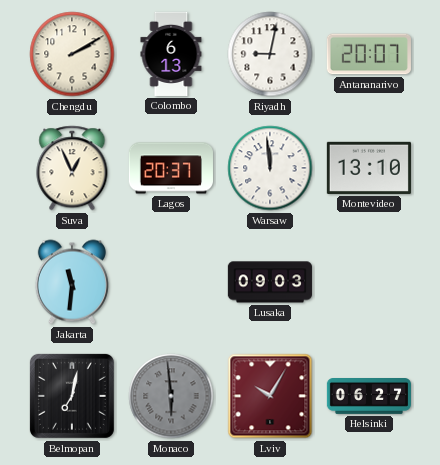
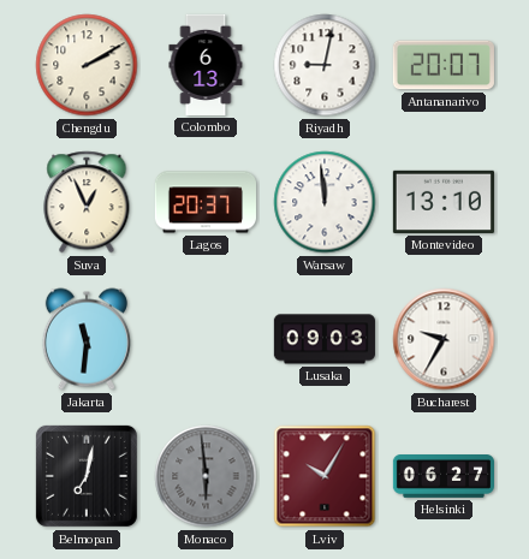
Bucharest: none -> 9:35 (444, 339)
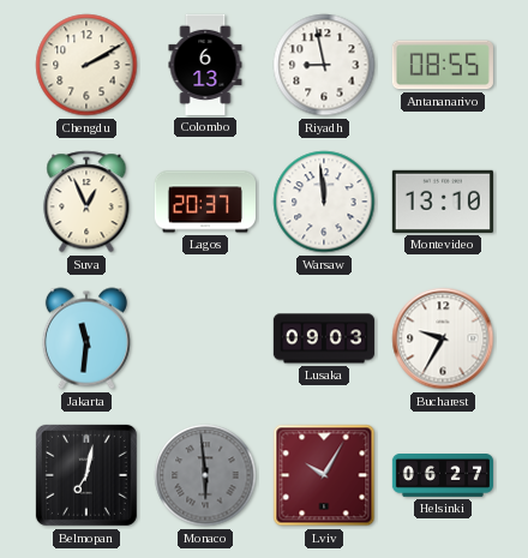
Riyadh: 9:02 -> 8:58 (324, 65)
Antananarivo: 20:07 -> 08:55 (443, 65)
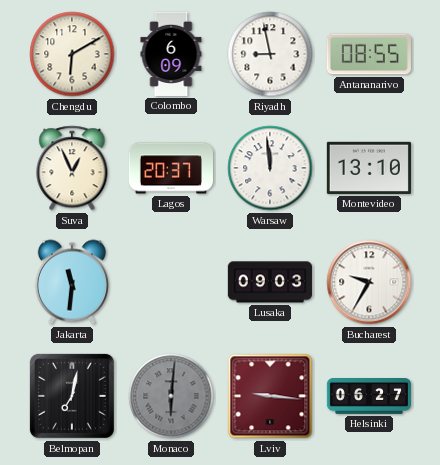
Chengdu: 2:10 -> 6:10 (72, 54)
Colombo: 6:13 -> 6:09 (171, 54)
Monaco: 5:59 -> 6:01 (171, 396)
Lviv: 10:05 -> 9:16 (270, 396)
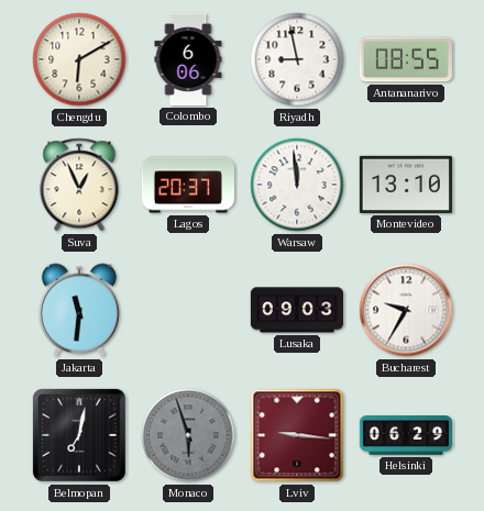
Colombo: 6:09 -> 6:06 (188, 59)
Monaco: 6:01 -> 5:57 (188, 435)
Helsinki: 06:27 -> 06:29 (405, 436)
